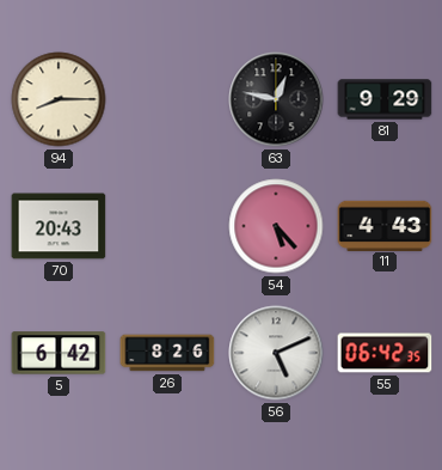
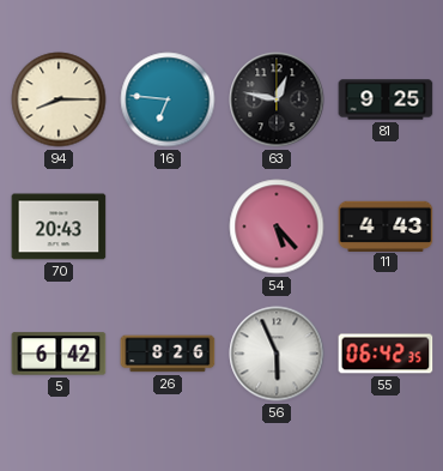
16: none -> 6:46 (168, 99)
81: 9:29 -> 9:25 (386, 99)
56: 5:11 -> 5:56 (277, 354)
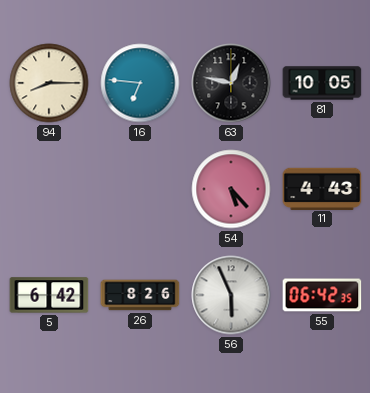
81: 9:25 -> 10:05 (322, 83)
70: 20:43 -> none (59, 227)
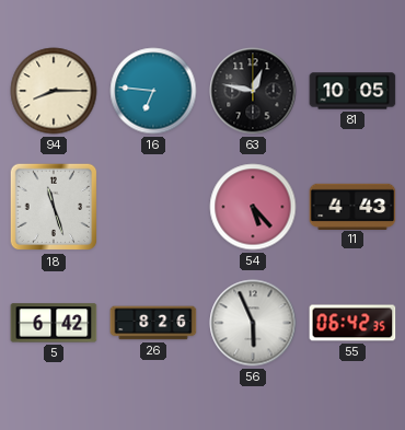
18: none -> 11:27 (54, 207)
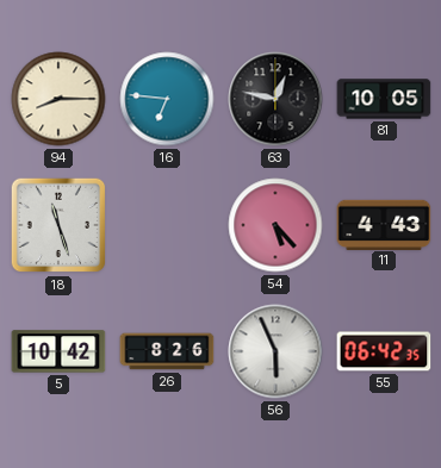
5: 6:42 -> 10:42 (58, 351)
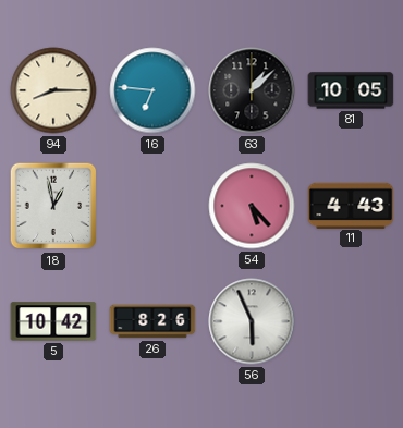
63: 12:47 -> 1:08 (252, 90)
18: 11:27 -> 12:58 (53, 206)
55: 06:42 -> none (384, 351)
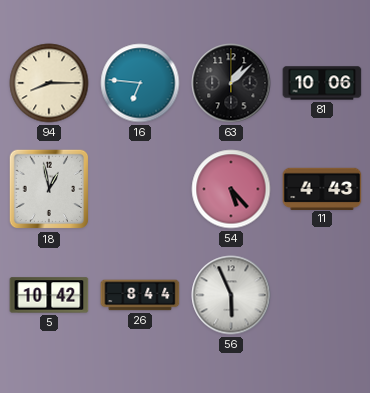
81: 10:05 -> 10:06 (322, 83)
26: 8:26 -> 8:44 (140, 295)
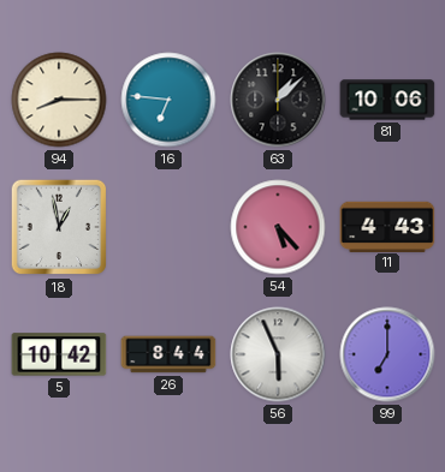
99: none -> 7:00 (387, 354)
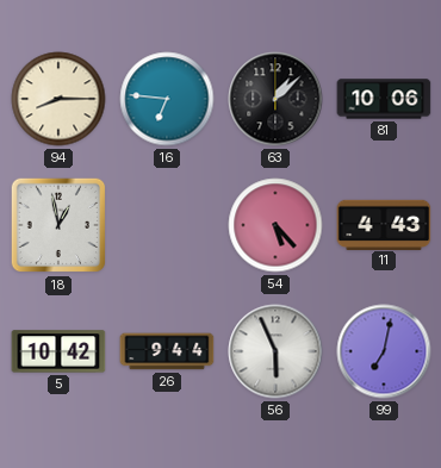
26: 8:44 -> 9:44 (167, 351)
99: 7:00 -> 7:02 (384, 351)
